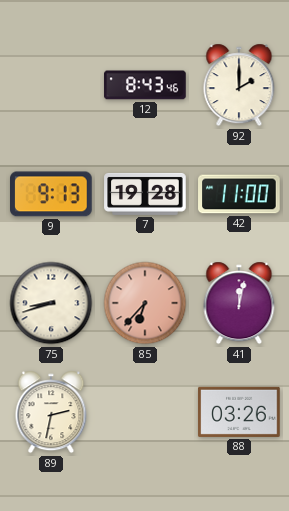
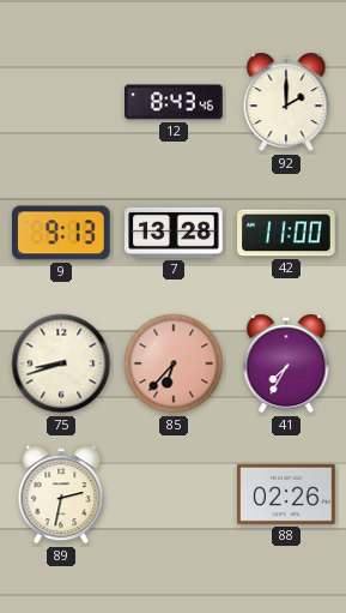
7: 19:28 -> 13:28 (174, 233)
41: 12:02 -> 7:35 (286, 363)
88: 03:26 -> 02:26 (286, 494)
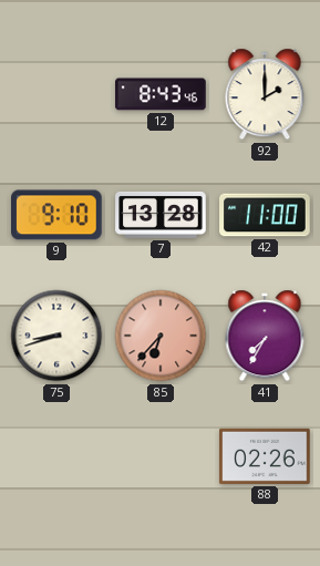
9: 9:13 -> 9:10 (58, 215)
89: 2:32 -> none (61, 494)
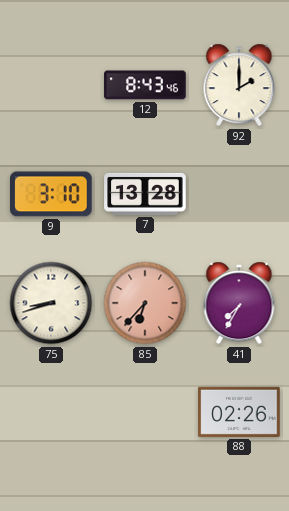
9: 9:10 -> 3:10 (52, 194)
42: 11:00 -> none (265, 215)
